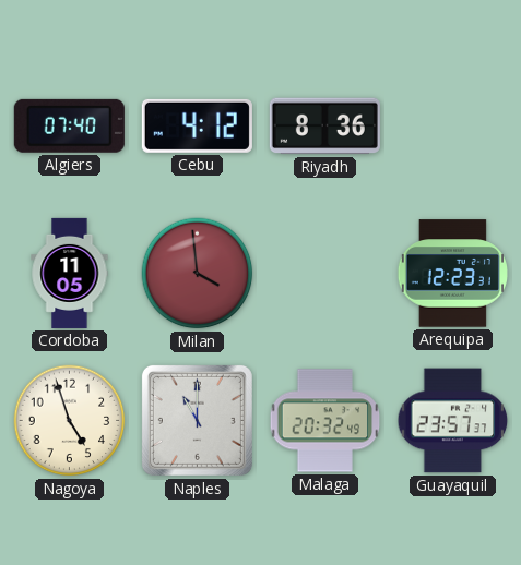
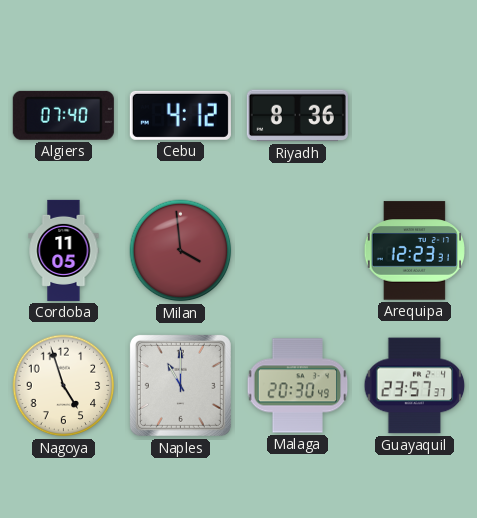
Malaga: 20:32 -> 20:30 (298, 386)
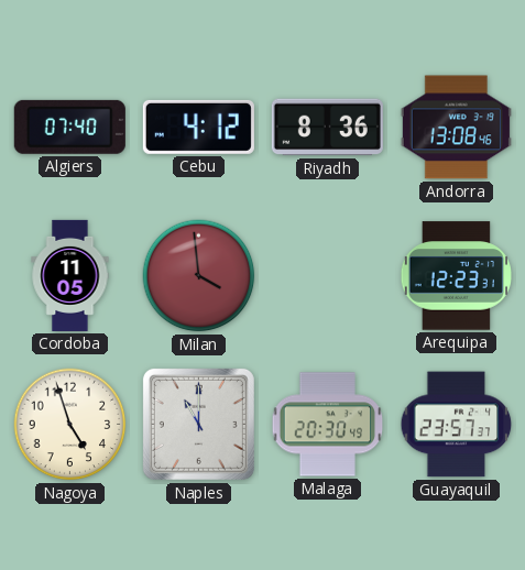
Andorra: none -> 13:08 (456, 128)
